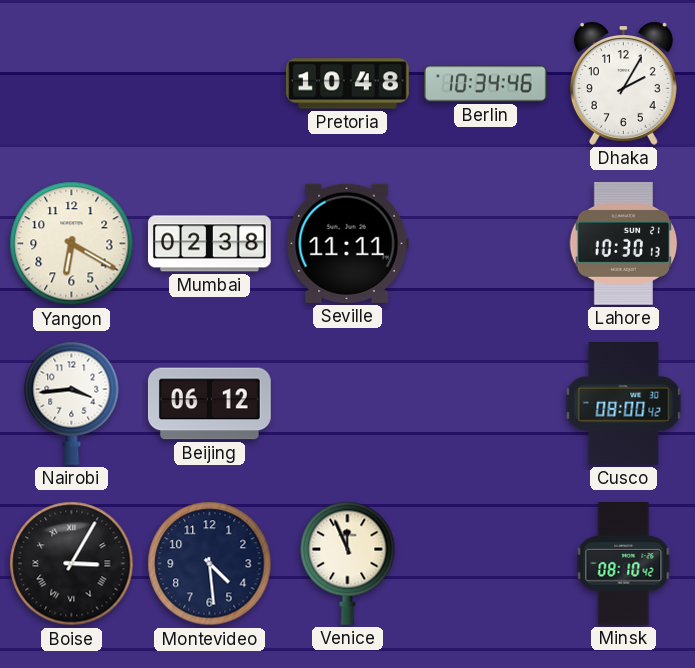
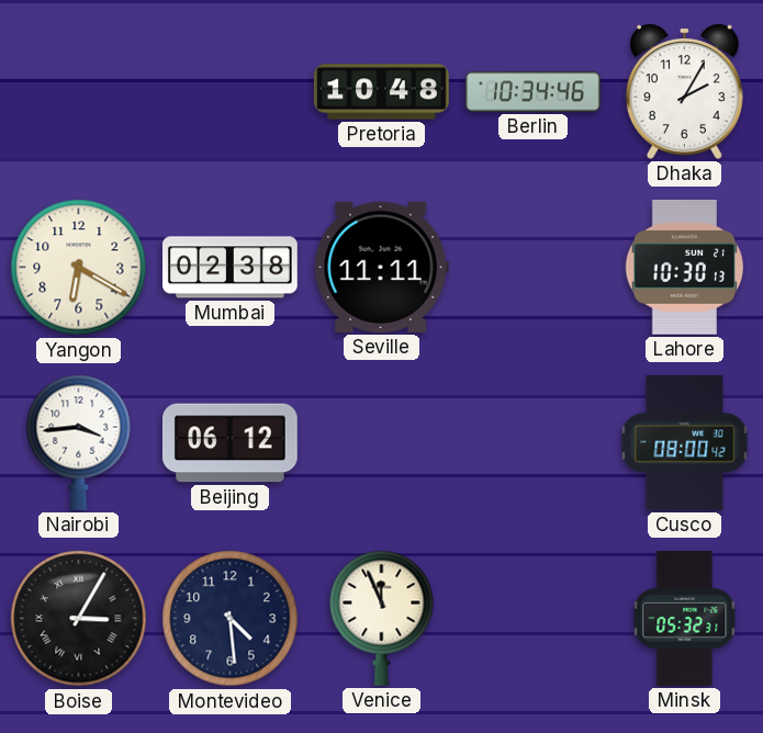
Minsk: 08:10 -> 05:32 (685, 619)
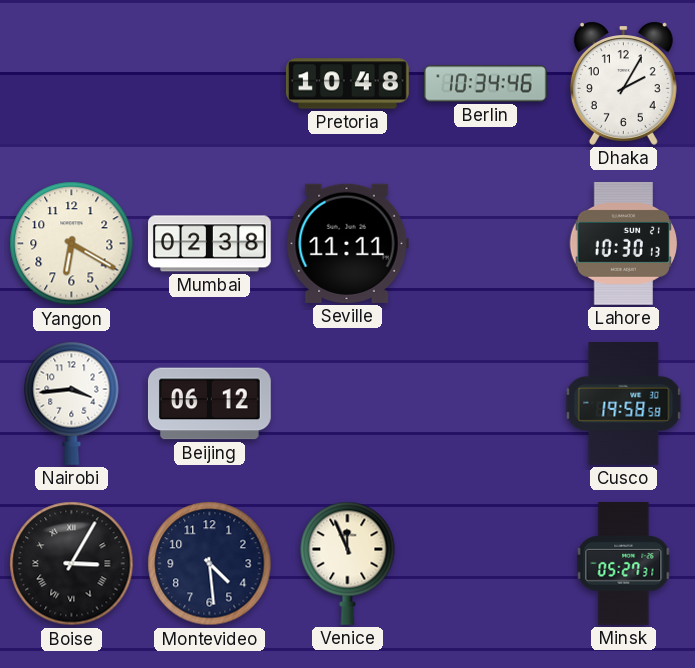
Cusco: 08:00 -> 19:58 (624, 404)
Minsk: 05:32 -> 05:27 (624, 564)
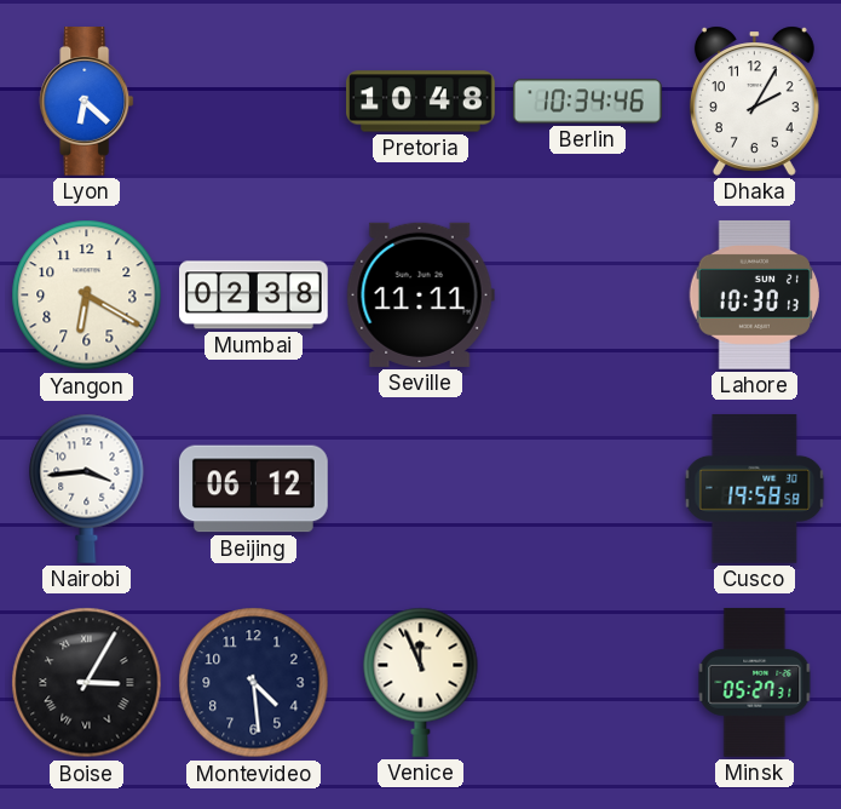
Lyon: none -> 6:22 (87, 102)
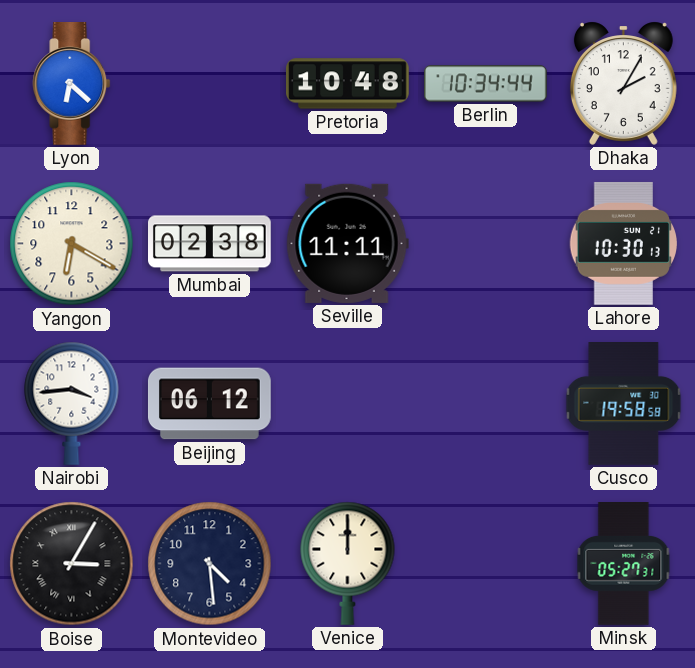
Berlin: 10:34:46 -> 10:34:44 (486, 84)
Venice: 11:56 -> 12:00 (348, 563)
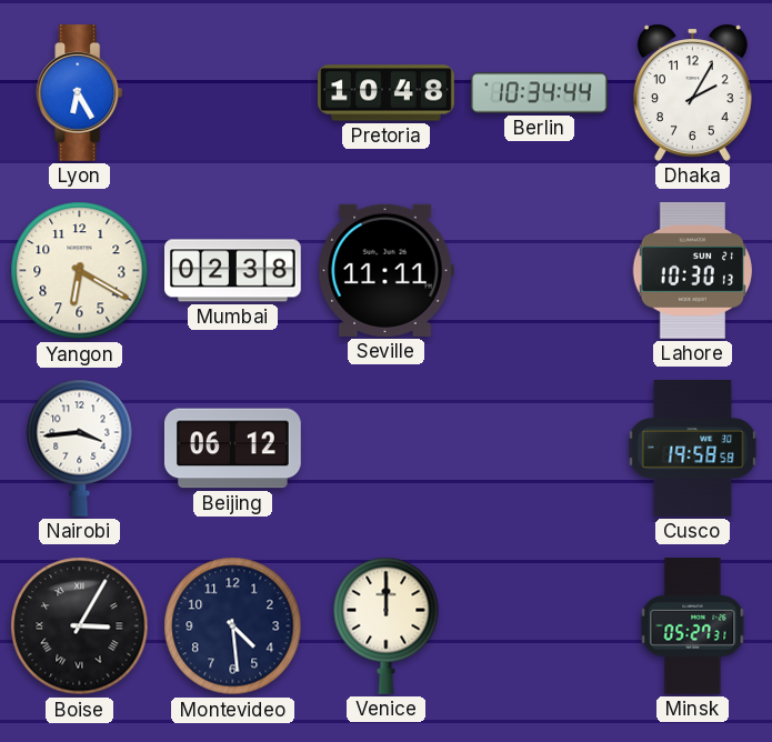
Lyon: 6:22 -> 6:25 (80, 93)
